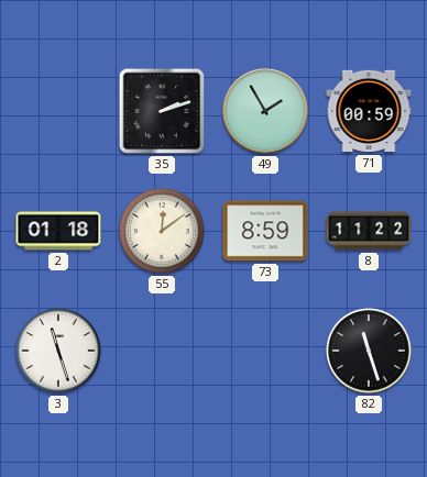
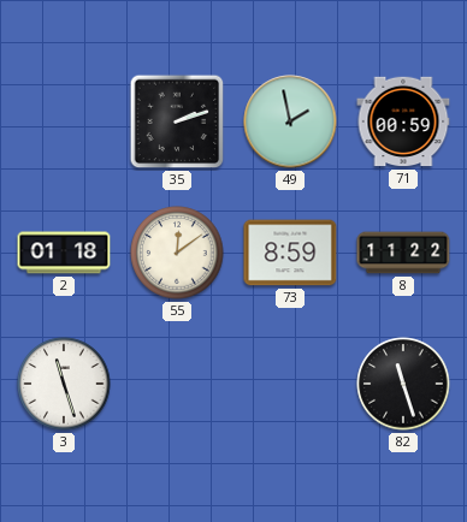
49: 1:55 -> 1:58 (290, 121)
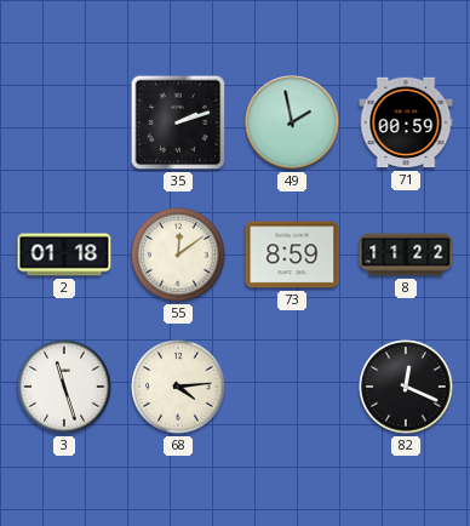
68: none -> 4:14 (178, 387)
82: 11:27 -> 12:19 (406, 387)
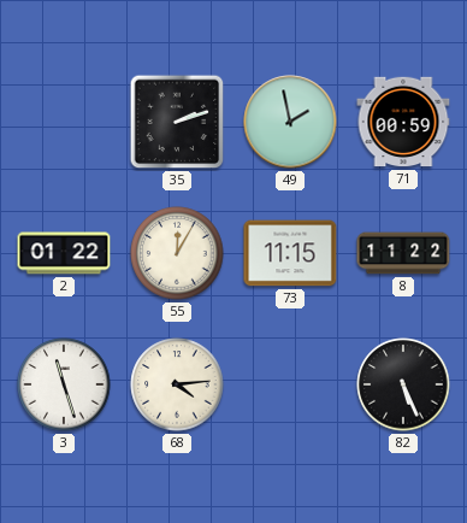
2: 01:18 -> 01:22 (64, 253)
55: 12:09 -> 12:05 (177, 253)
73: 8:59 -> 11:15 (290, 253)
82: 12:19 -> 5:26 (403, 384)
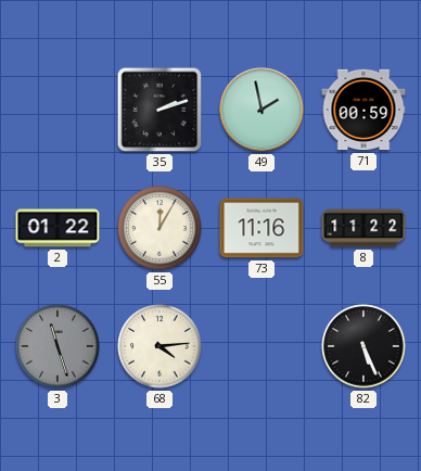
73: 11:15 -> 11:16 (261, 228)
3 dial: white -> grey (58, 346)
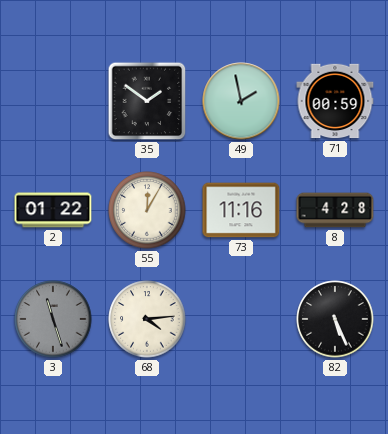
35: 2:12 -> 1:51 (147, 101)
8: 11:22 -> 4:28 (335, 210)
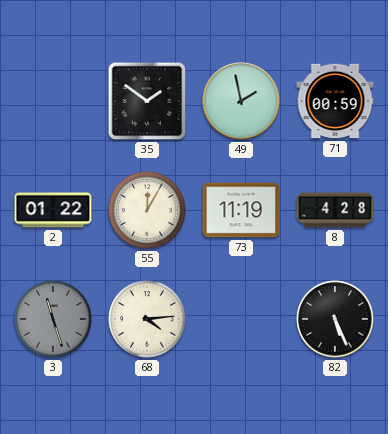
73: 11:16 -> 11:19 (241, 210)
